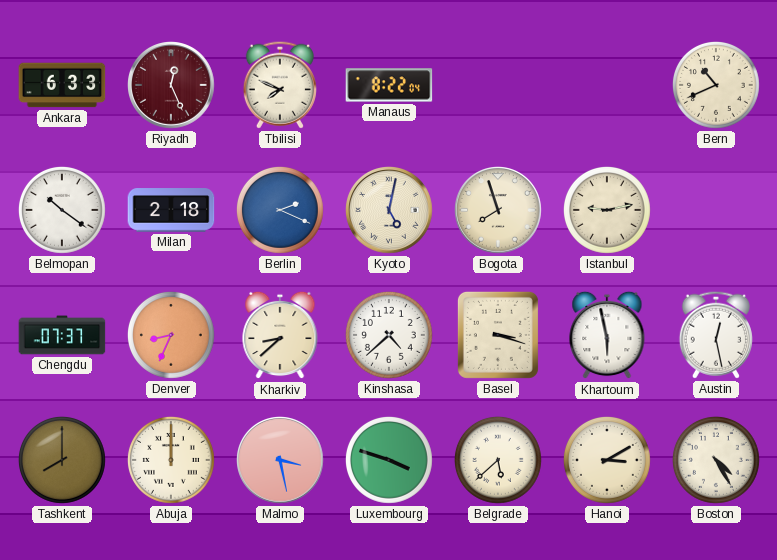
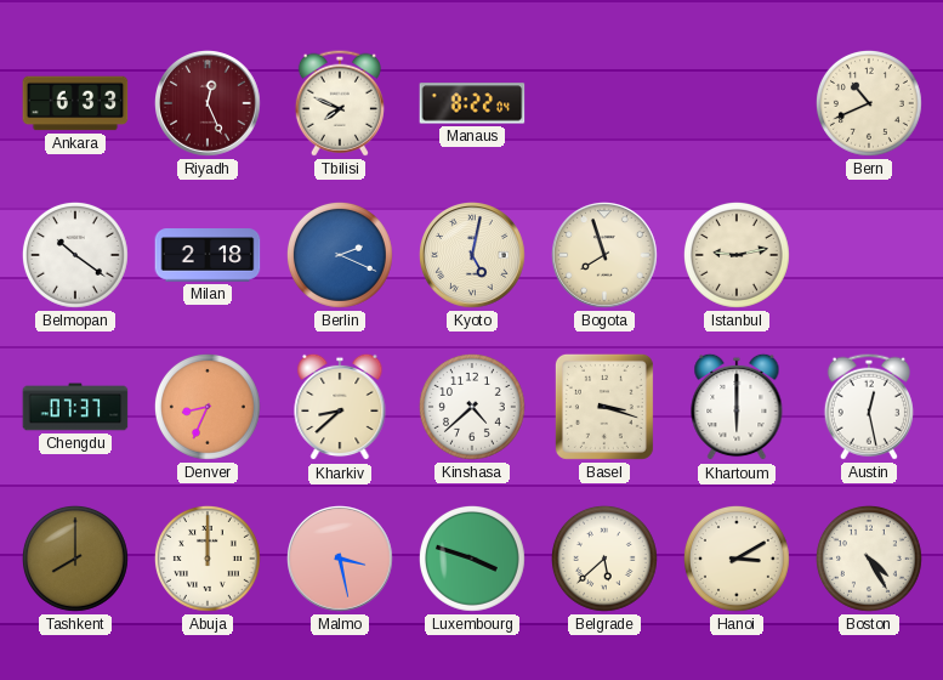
Khartoum: 5:58 -> 6:00 (737, 407)
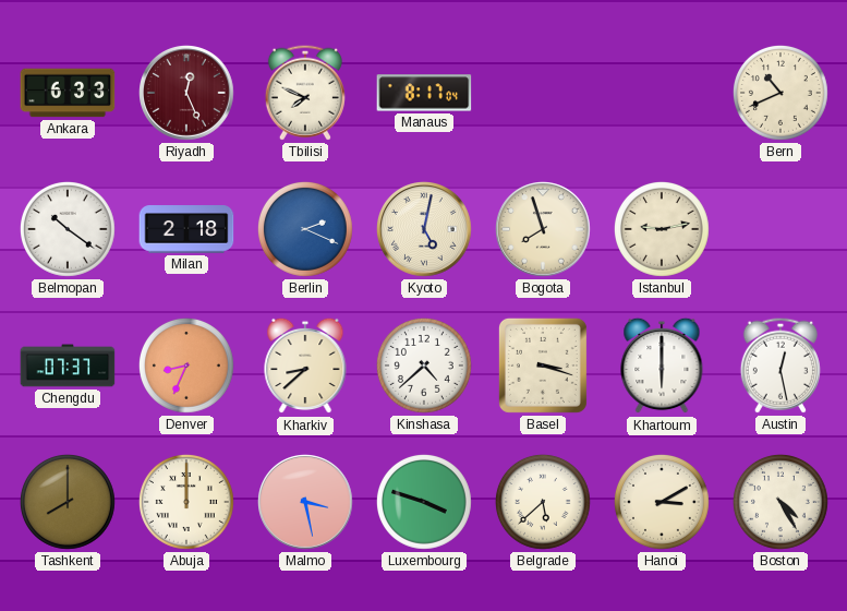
Manaus: 8:22 -> 8:17 (424, 93)
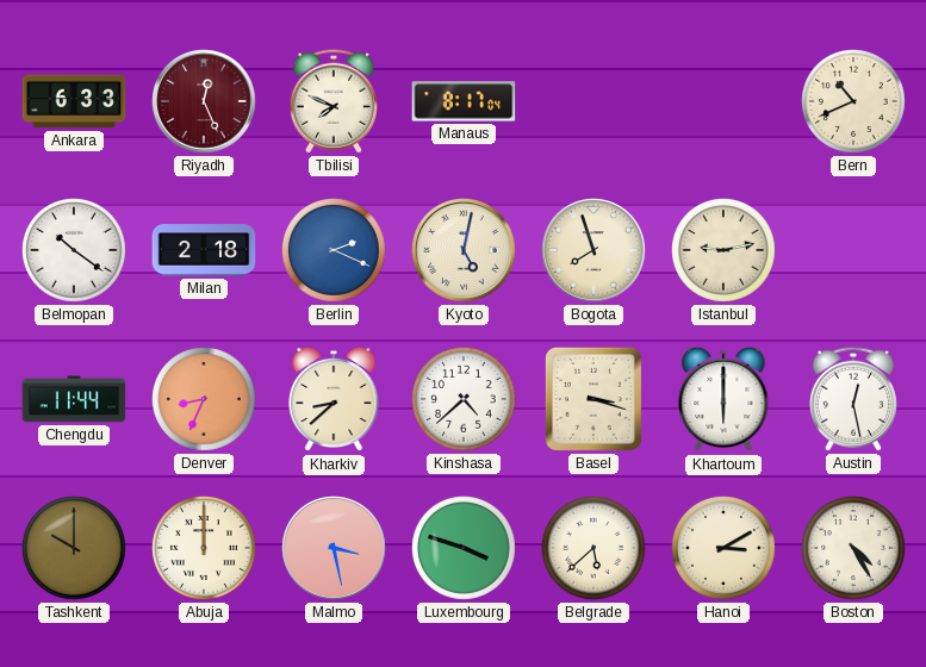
Chengdu: 07:37 -> 11:44 (74, 399)
Tashkent: 8:00 -> 10:00 (74, 548)
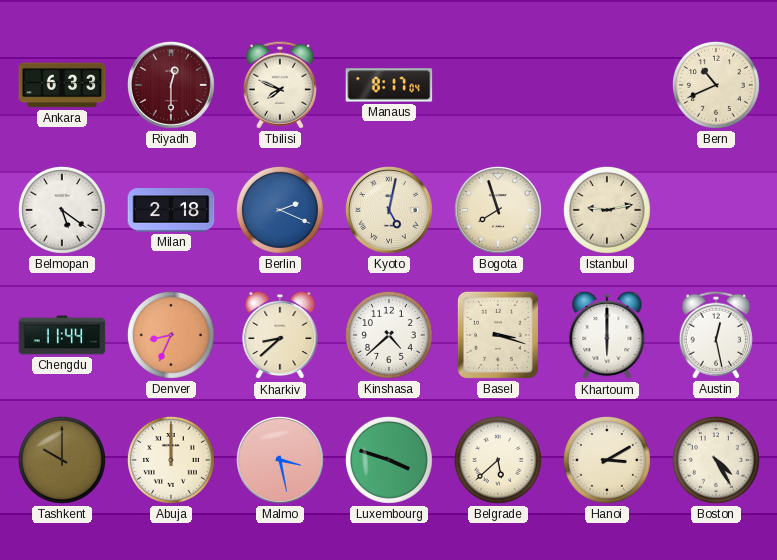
Riyadh: 12:26 -> 12:30 (172, 86)
Belmopan: 10:21 -> 5:21 (62, 210)
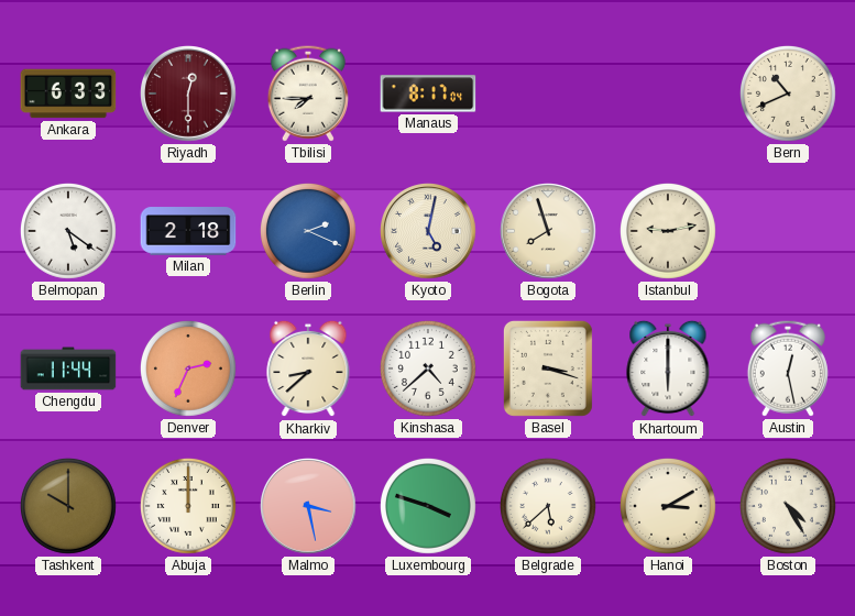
Tbilisi: 7:49 -> 7:45 (308, 94)
Denver: 8:34 -> 2:34 (188, 369)
